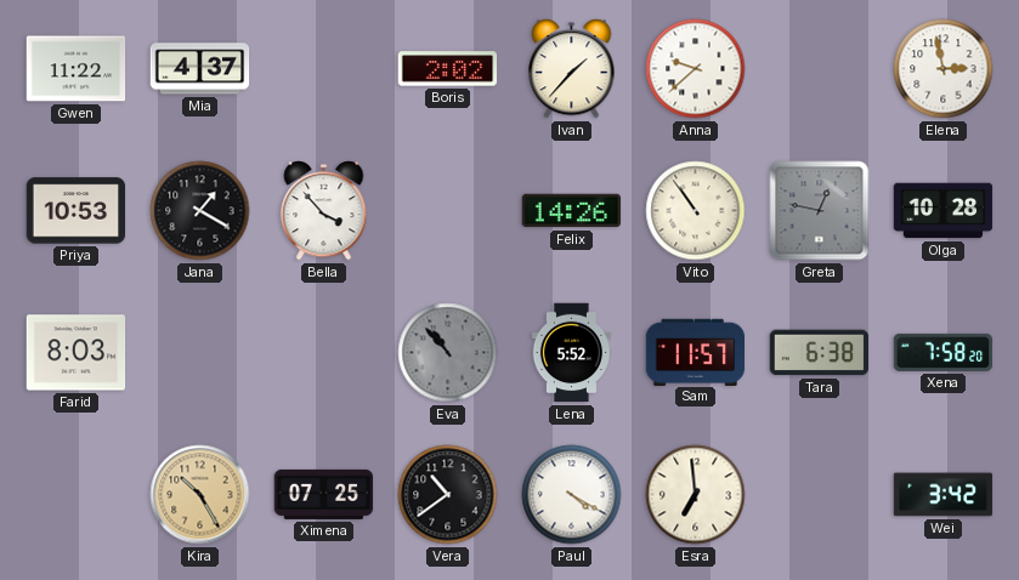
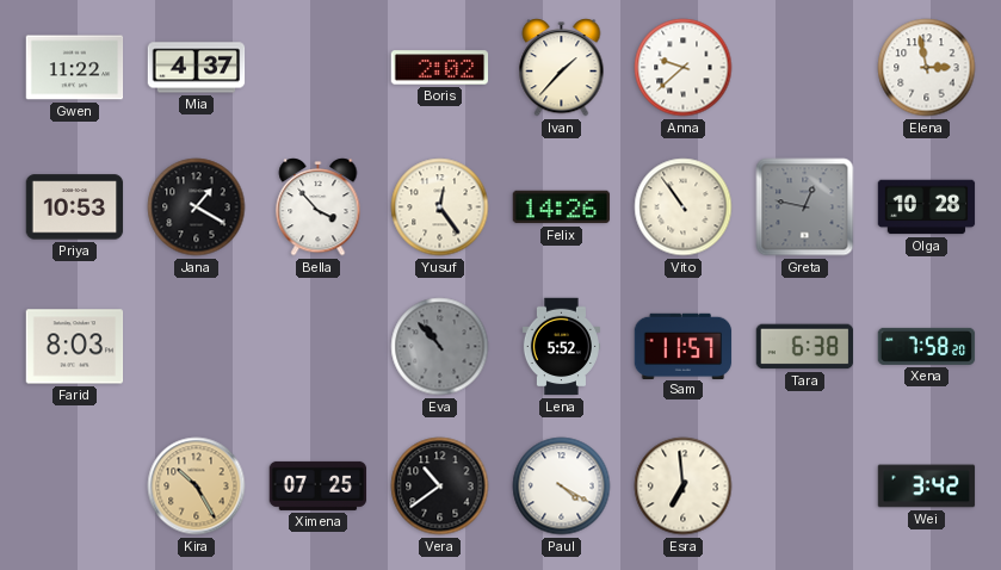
Yusuf: none -> 12:24 (440, 207)
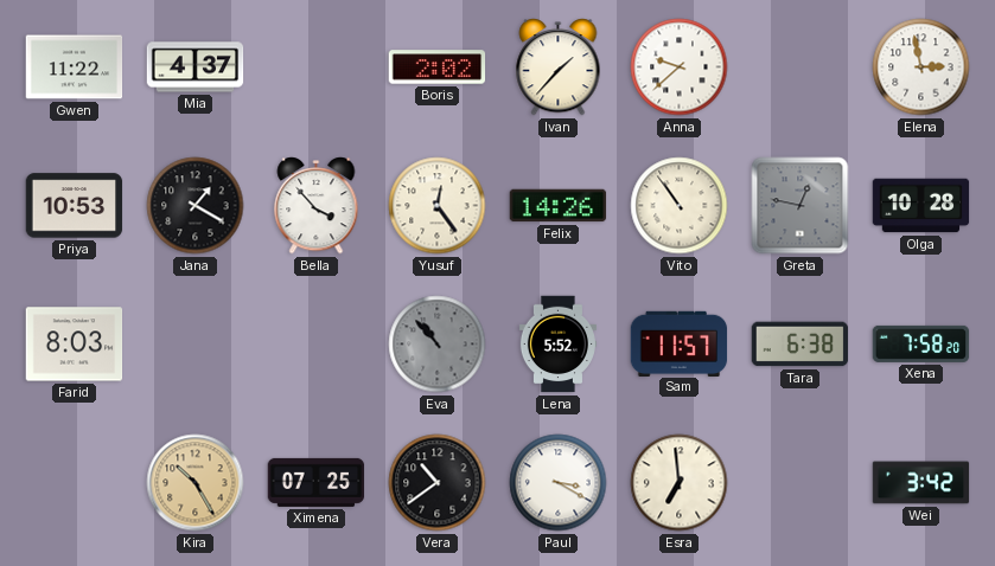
Paul: 4:20 -> 3:20 (559, 483)
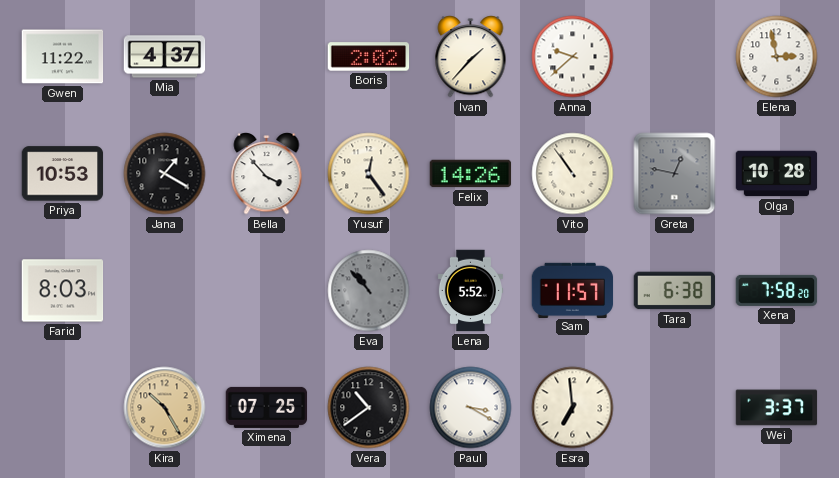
Wei: 3:42 -> 3:37 (777, 408)
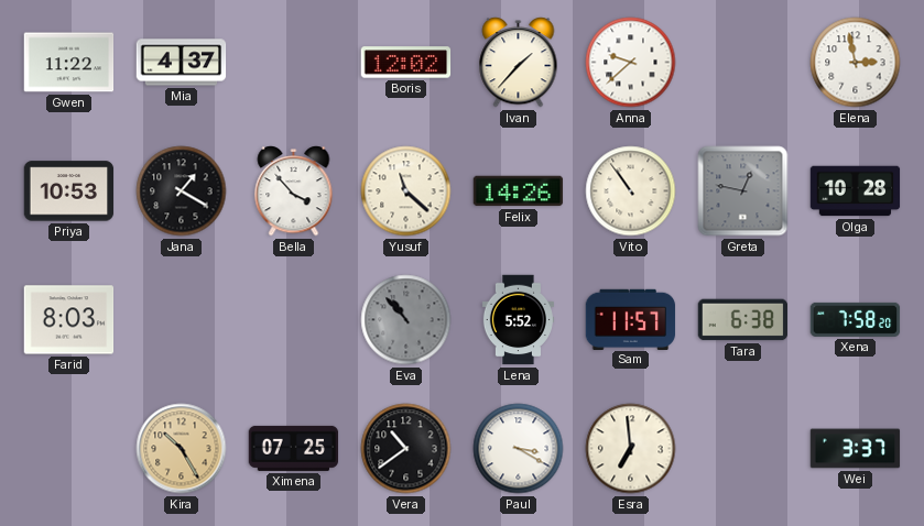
Boris: 2:02 -> 12:02 (406, 63)
Yusuf: 12:24 -> 11:22 (406, 191)
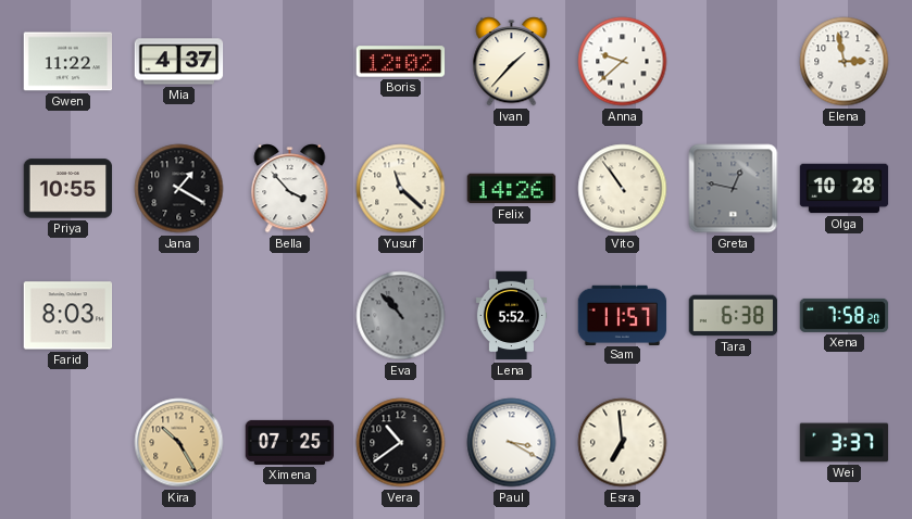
Priya: 10:53 -> 10:55 (68, 189)
